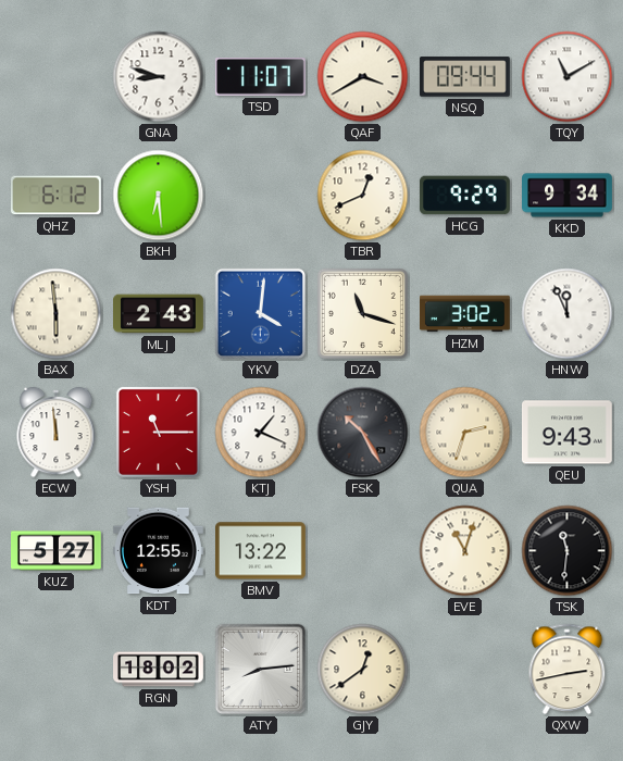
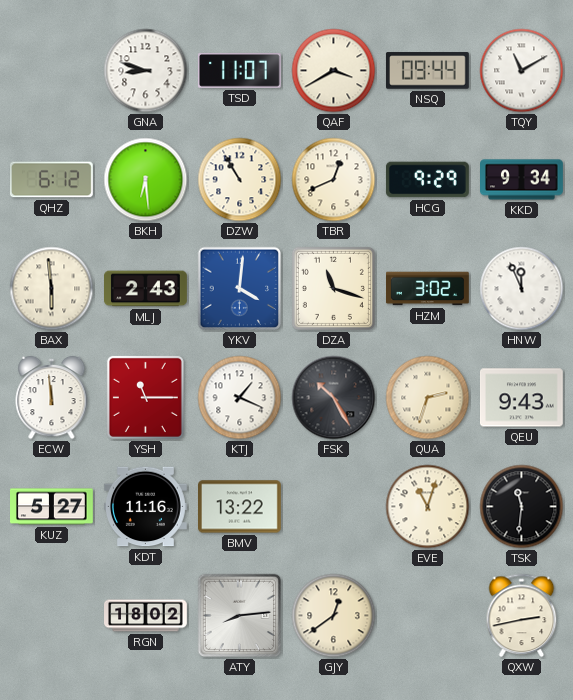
DZW: none -> 10:55 (240, 180)
KDT: 12:55 -> 11:16 (145, 507)
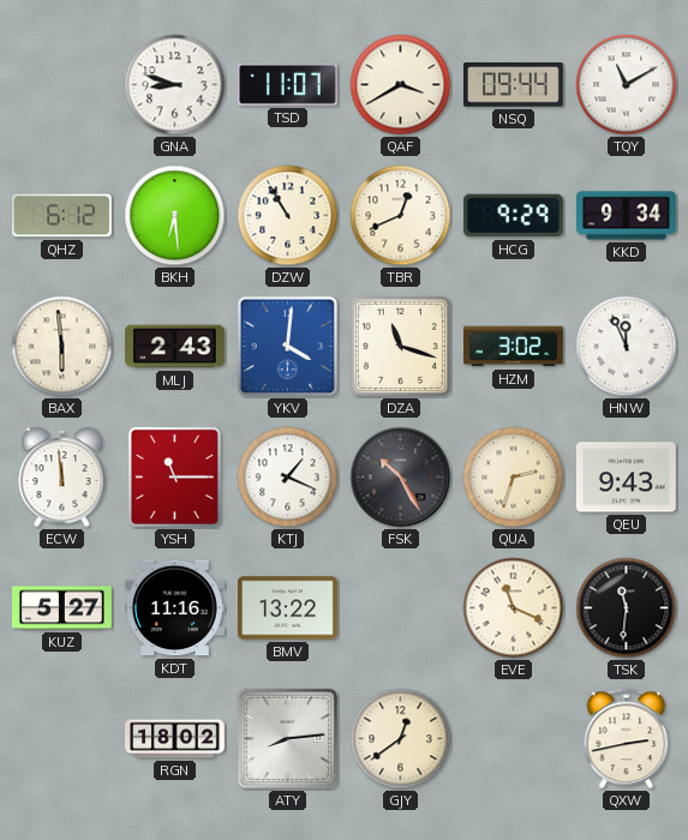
EVE: 11:03 -> 11:19 (514, 608)
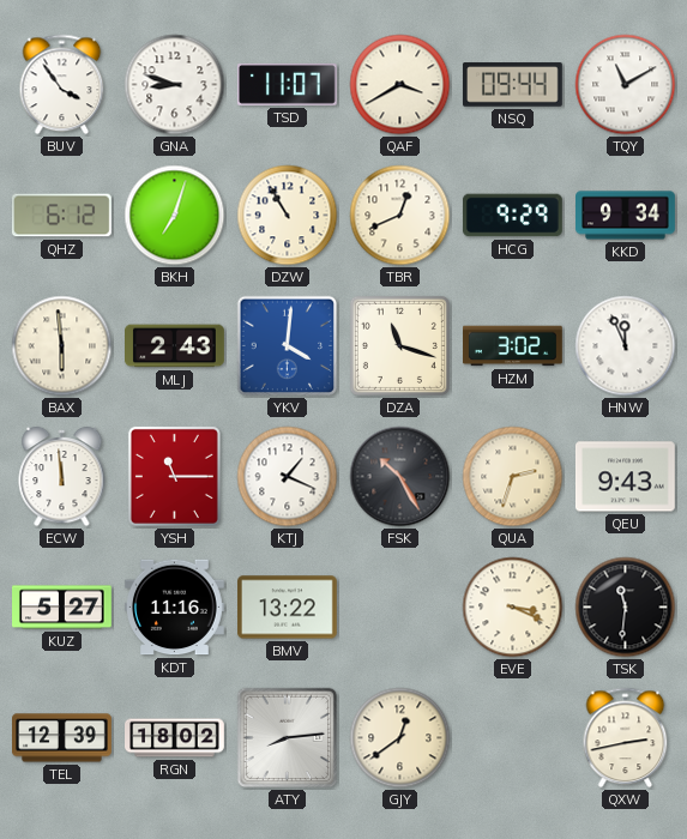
BUV: none -> 3:54 (62, 85)
BKH: 6:29 -> 7:03 (175, 216)
EVE: 11:19 -> 3:19 (513, 608)
TEL: none -> 12:39 (62, 738)
